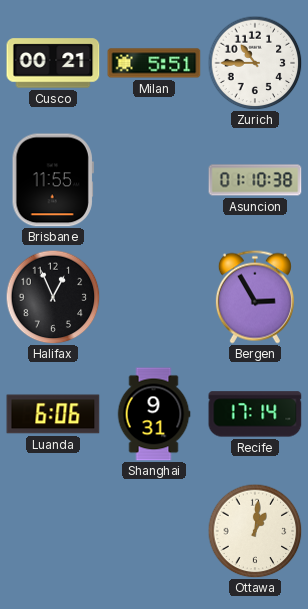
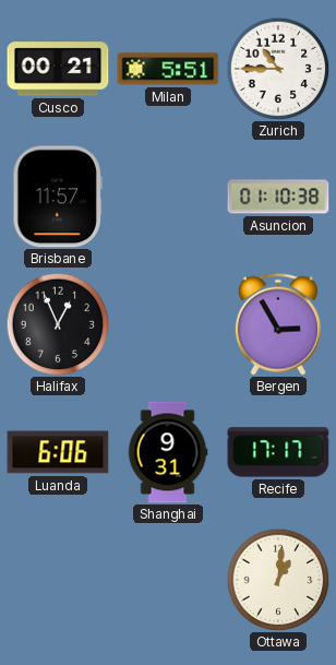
Brisbane: 11:55 -> 11:57 (58, 197)
Recife: 17:14 -> 17:17 (278, 452)
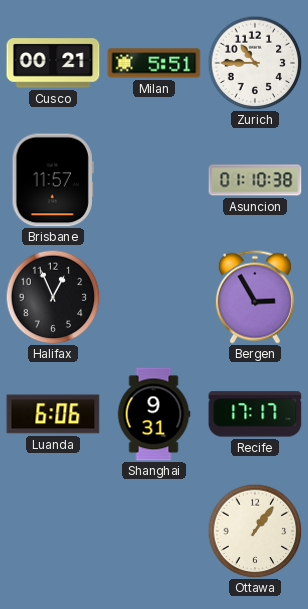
Ottawa: 1:01 -> 1:06 (255, 531)
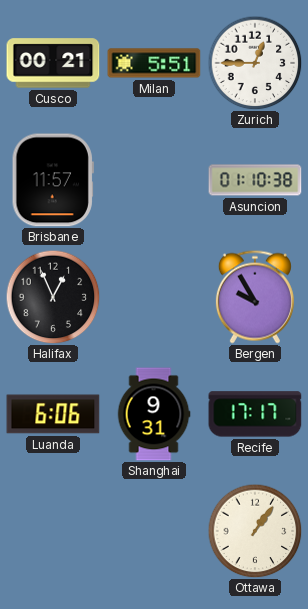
Zurich: 10:45 -> 12:45 (255, 63)
Bergen: 2:55 -> 9:55 (255, 297)
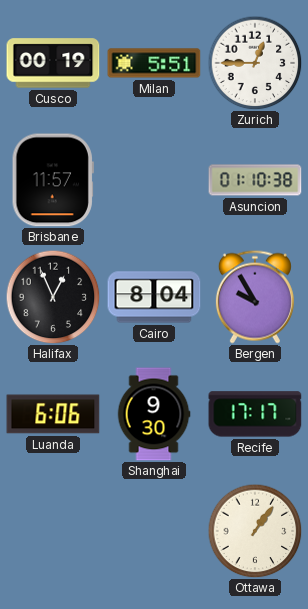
Cusco: 00:21 -> 00:19 (53, 63)
Cairo: none -> 8:04 (154, 297)
Shanghai: 9:31 -> 9:30 (154, 414)
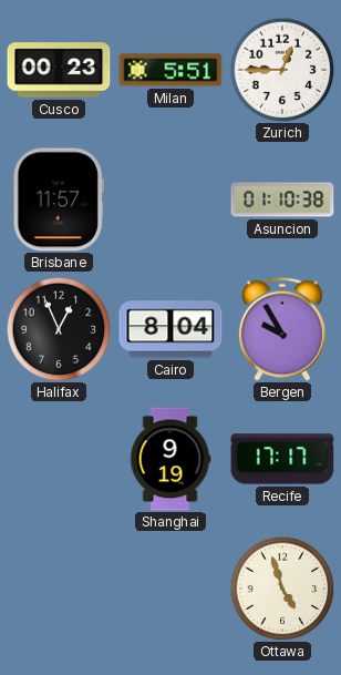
Cusco: 00:19 -> 00:23 (59, 70)
Luanda: 6:06 -> none (53, 414)
Shanghai: 9:30 -> 9:19 (170, 459)
Ottawa: 1:06 -> 4:57 (282, 589)
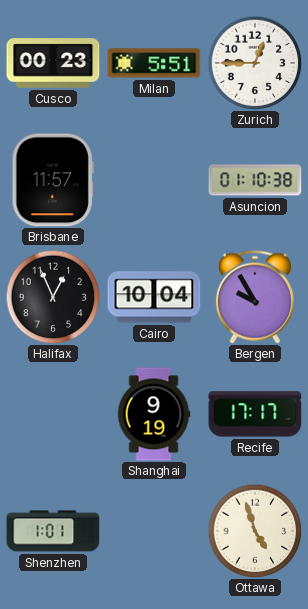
Cairo: 8:04 -> 10:04 (154, 297)
Shenzhen: none -> 1:01 (53, 531)
